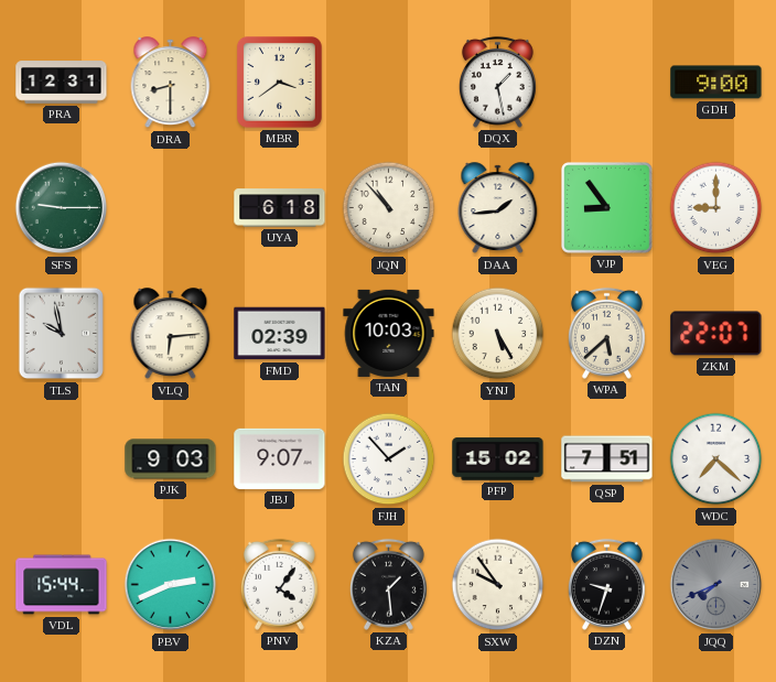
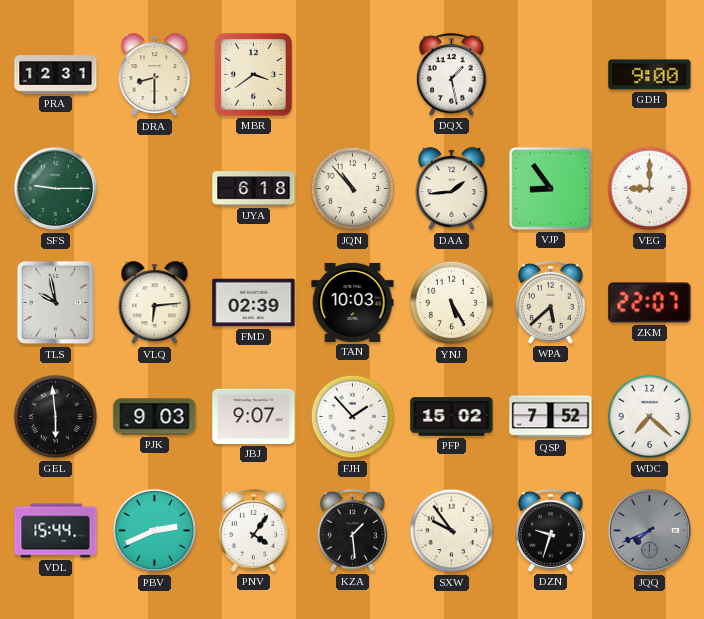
GEL: none -> 5:59 (56, 417)
QSP: 7:51 -> 7:52 (551, 417)
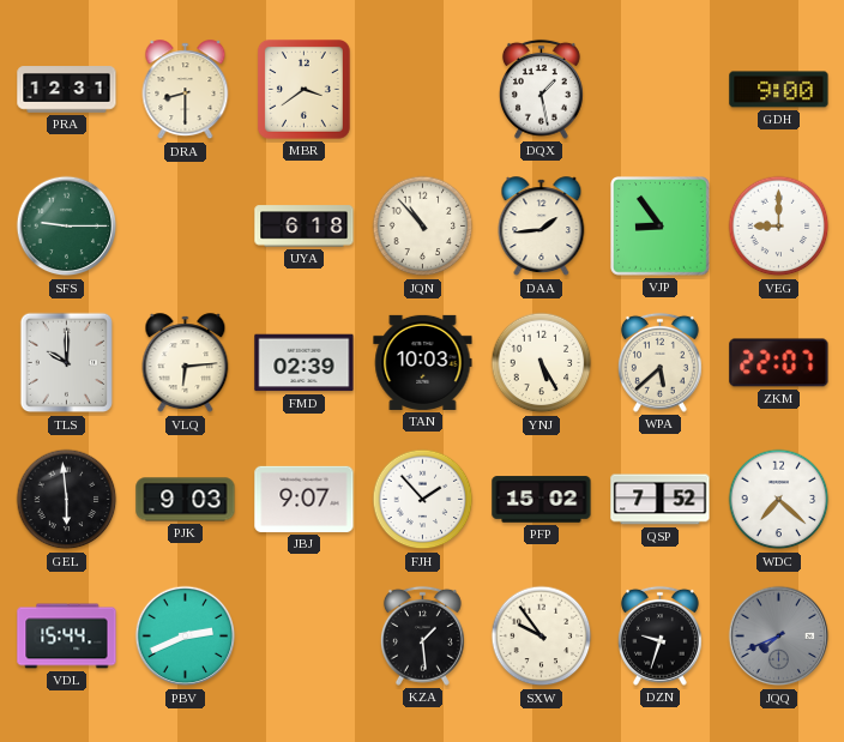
TLS: 9:58 -> 10:00 (67, 363)
PNV: 4:06 -> none (253, 530)
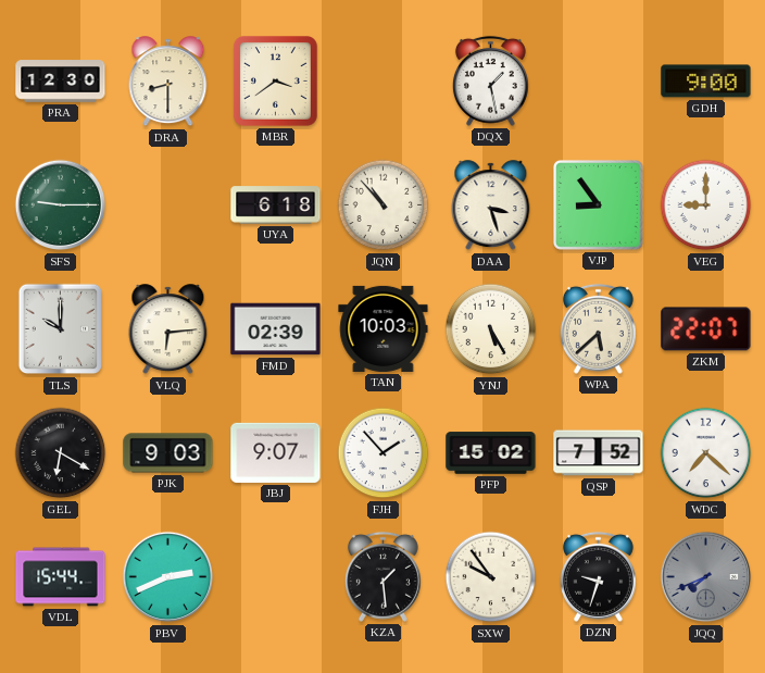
PRA: 12:31 -> 12:30 (61, 82)
DAA: 1:44 -> 3:27 (491, 205)
GEL: 5:59 -> 6:20 (61, 453)
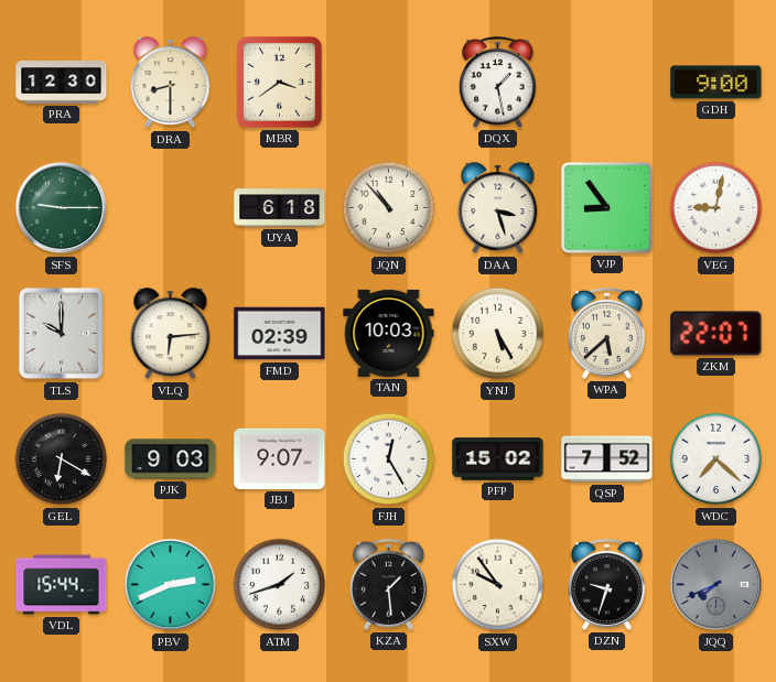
VEG: 9:00 -> 9:02 (716, 208)
FJH: 1:53 -> 12:25 (389, 459)
ATM: none -> 1:42 (280, 585)
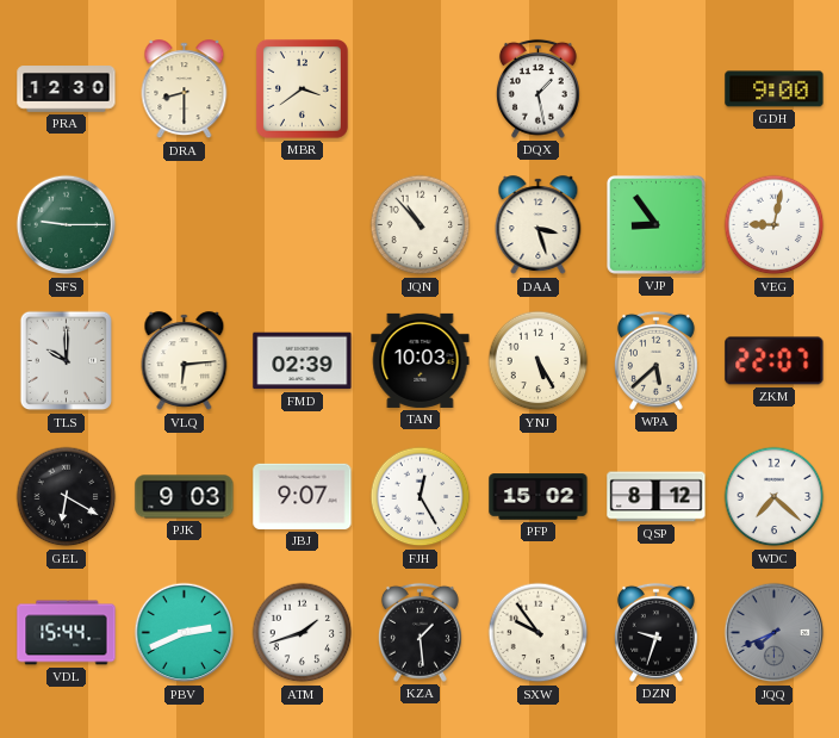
UYA: 6:18 -> none (280, 208)
QSP: 7:52 -> 8:12 (657, 497)
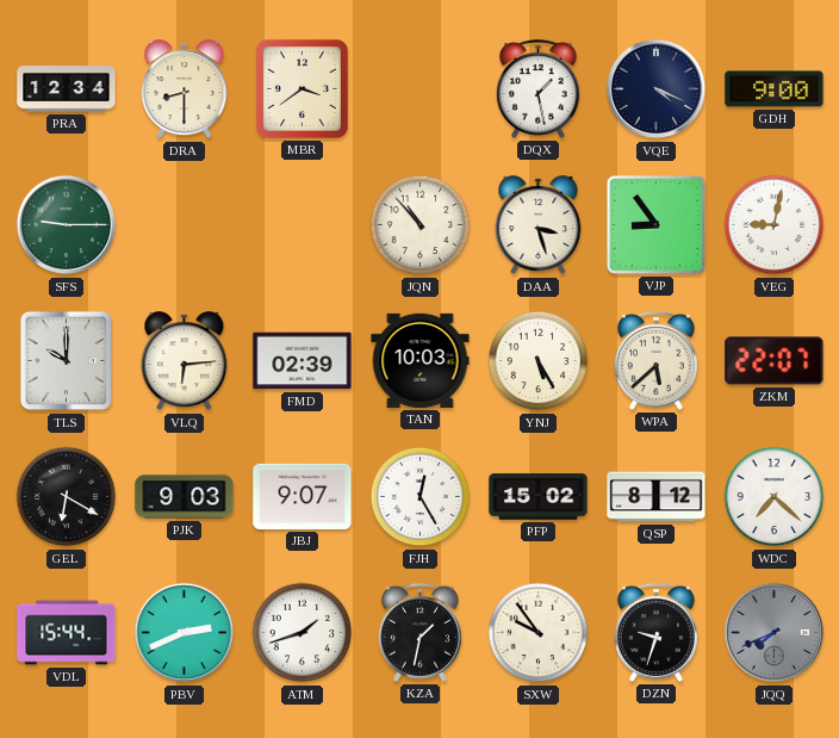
PRA: 12:30 -> 12:34 (67, 89)
VQE: none -> 4:19 (657, 89)
KZA: 1:29 -> 1:32 (419, 632)
